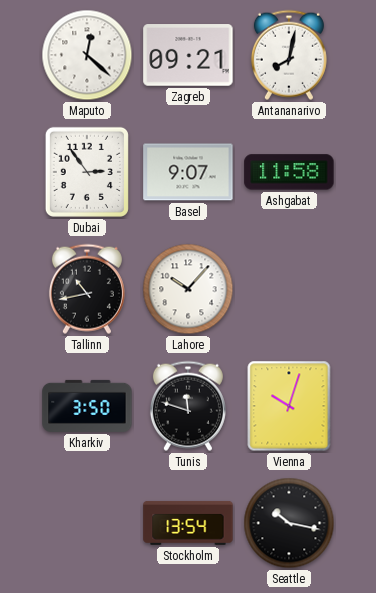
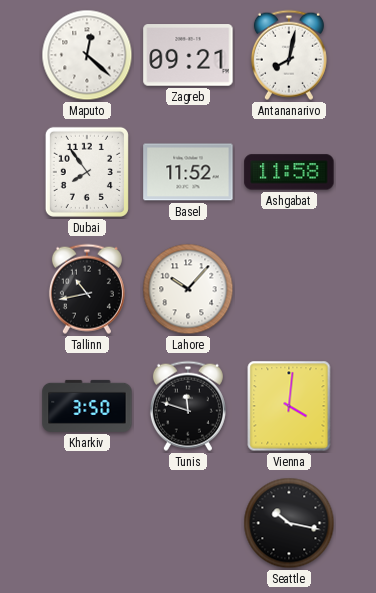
Dubai: 2:54 -> 7:54 (87, 172)
Basel: 9:07 -> 11:52 (188, 172)
Vienna: 10:03 -> 4:01 (289, 406)
Stockholm: 13:54 -> none (188, 523)
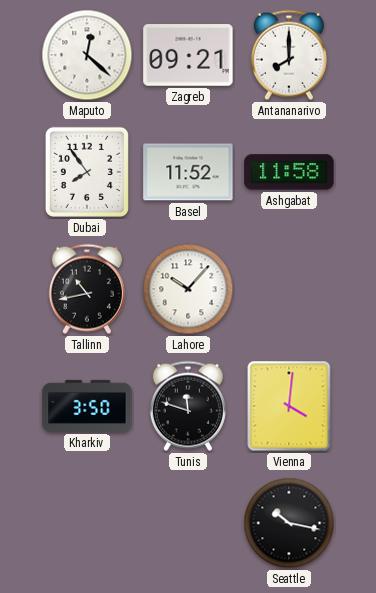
Antananarivo: 8:02 -> 8:00 (289, 55)
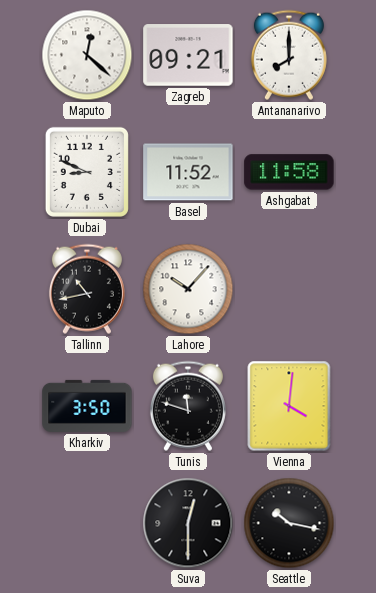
Dubai: 7:54 -> 8:49 (87, 172)
Suva: none -> 12:30 (188, 523)
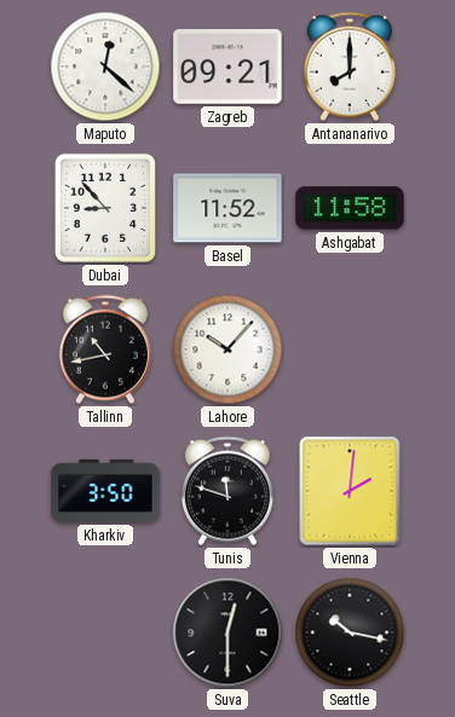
Dubai: 8:49 -> 8:53 (105, 208)
Vienna: 4:01 -> 2:01 (350, 491)
